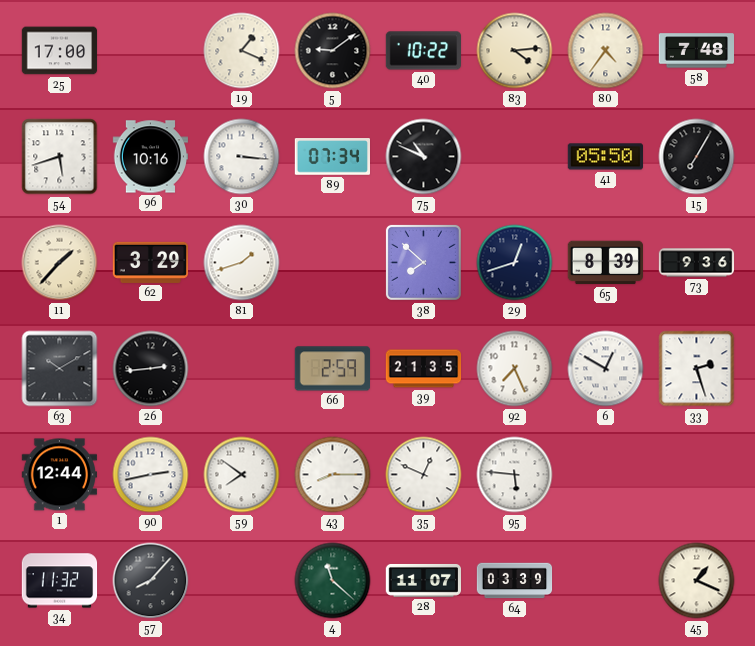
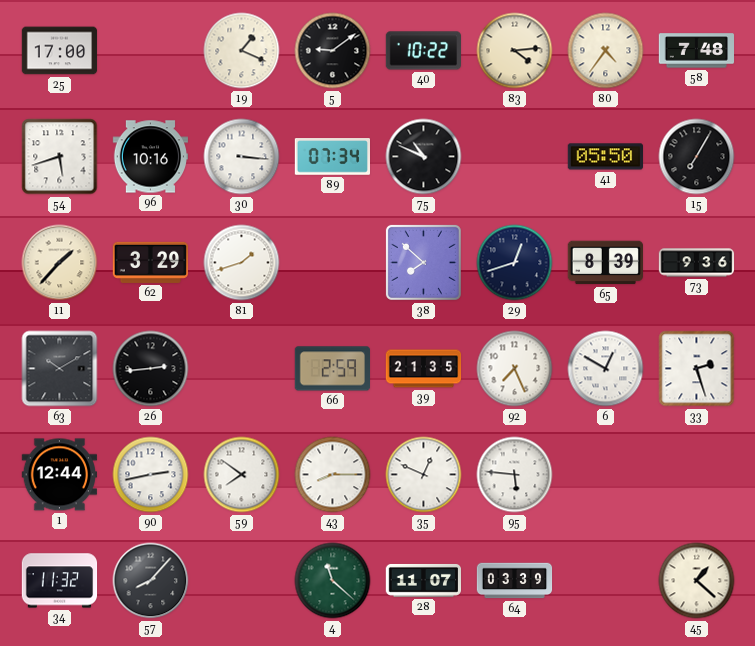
45: 1:19 -> 1:22 (697, 581)
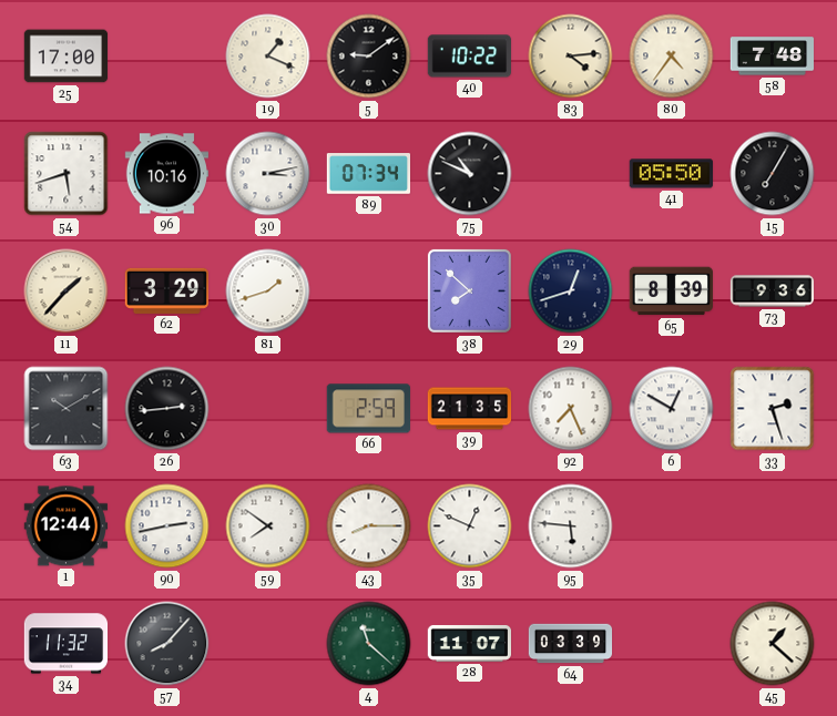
30: 3:16 -> 3:13 (268, 174)
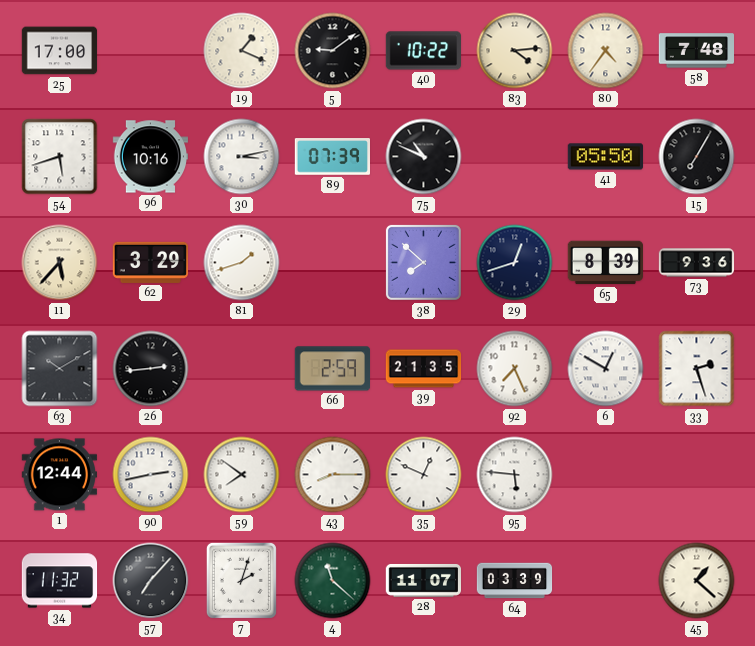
89: 07:34 -> 07:39 (332, 157)
11: 1:37 -> 5:37 (60, 263)
57: 8:07 -> 7:07 (151, 581)
7: none -> 2:03 (241, 580)
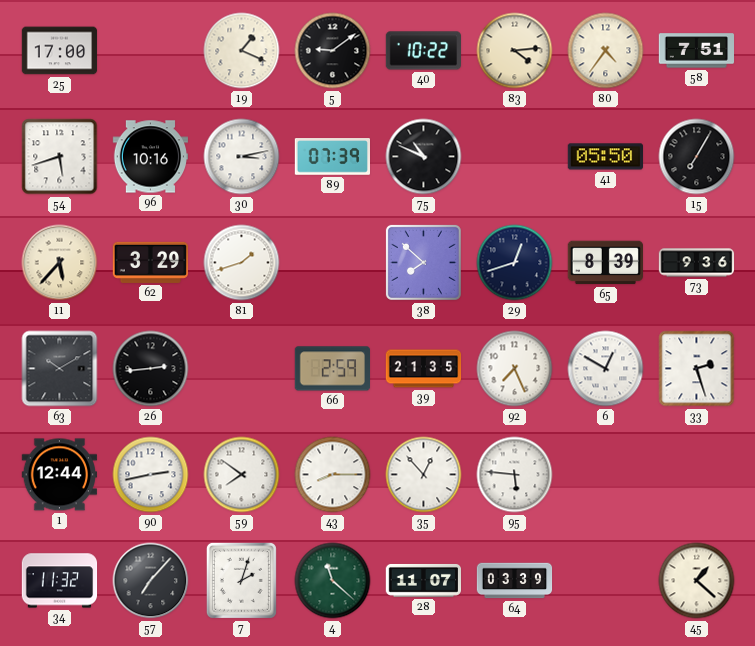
58: 7:48 -> 7:51 (697, 51)
35: 12:49 -> 12:53 (424, 475)
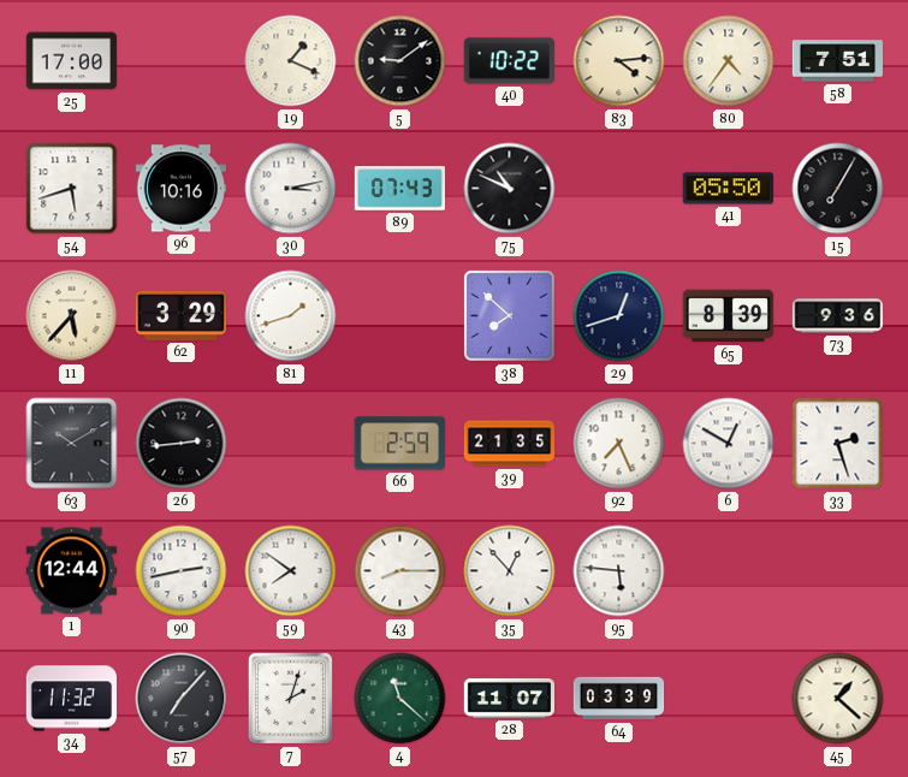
89: 07:39 -> 07:43 (399, 189)
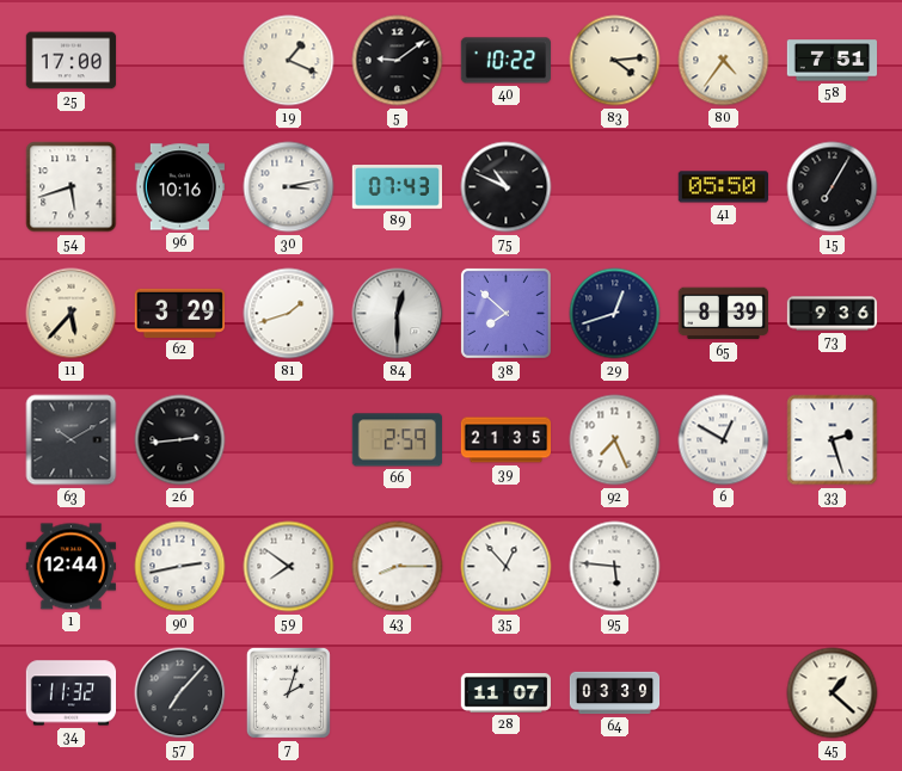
84: none -> 12:30 (398, 314)
4: 11:22 -> none (400, 699)
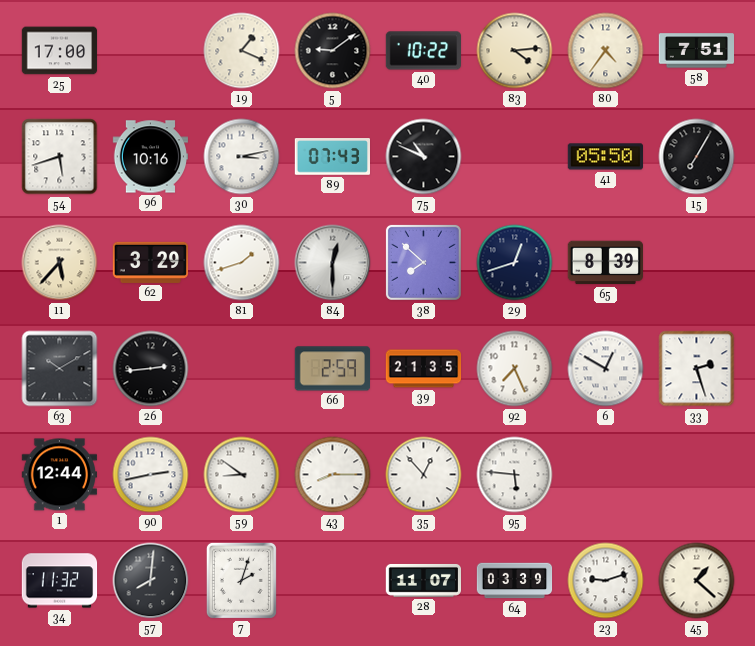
73: 9:36 -> none (833, 314)
59: 7:51 -> 8:51 (242, 475)
57: 7:07 -> 8:01 (151, 581)
23: none -> 9:12 (606, 581)
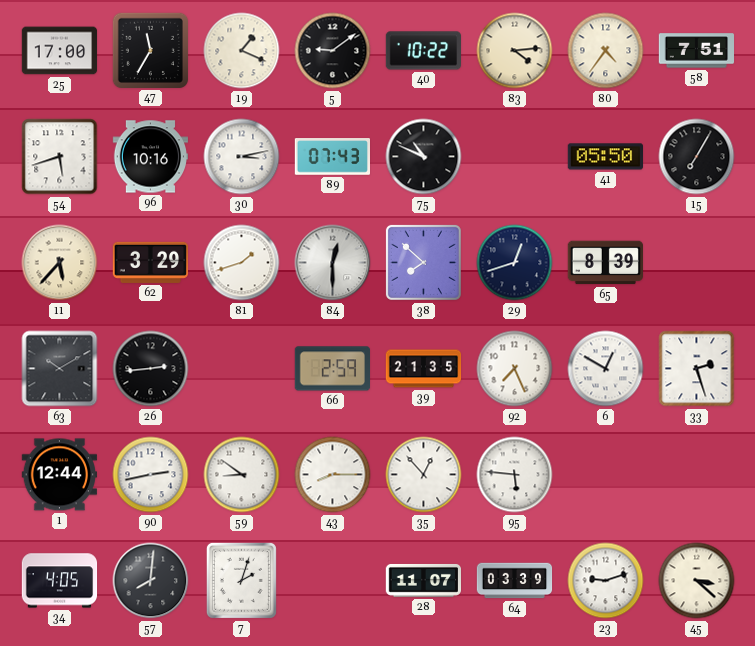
47: none -> 11:35 (150, 50)
34: 11:32 -> 4:05 (60, 581)
45: 1:22 -> 3:22 (697, 581)
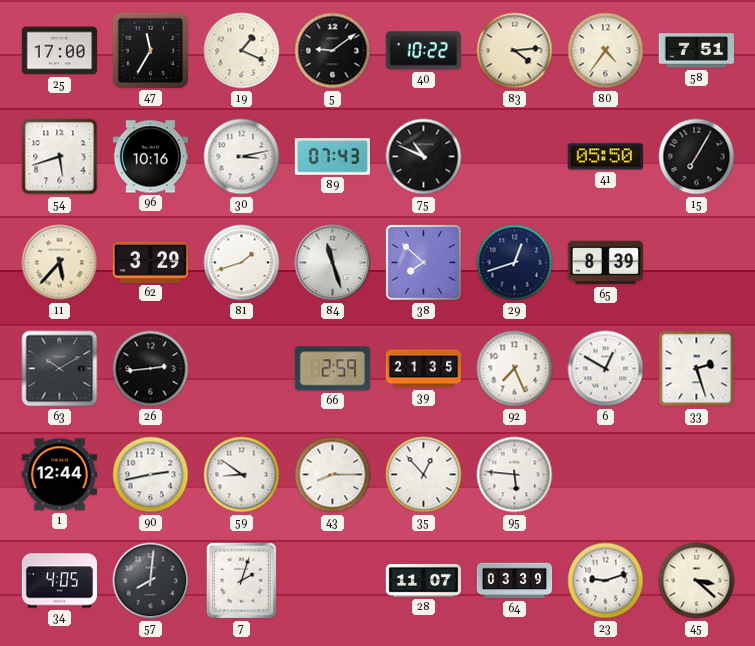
84: 12:30 -> 11:27 (333, 263)
